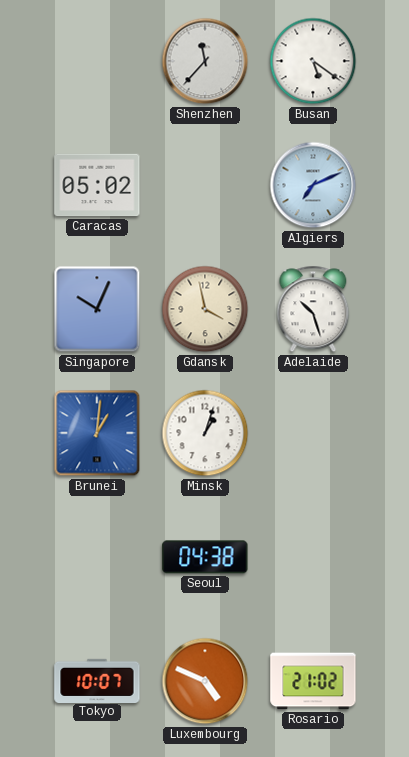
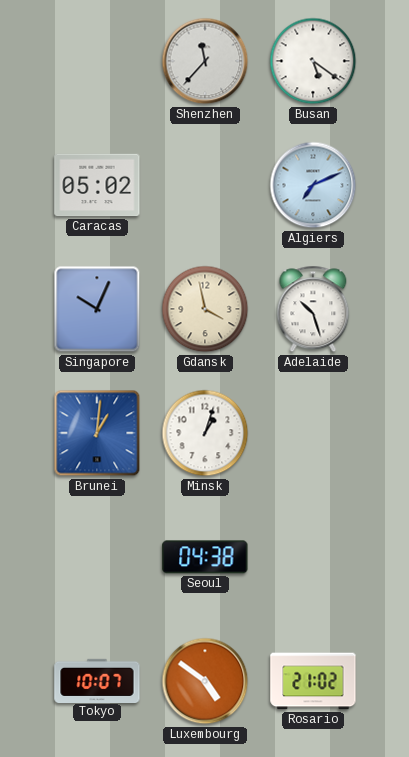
Luxembourg: 4:49 -> 4:51 (205, 681)
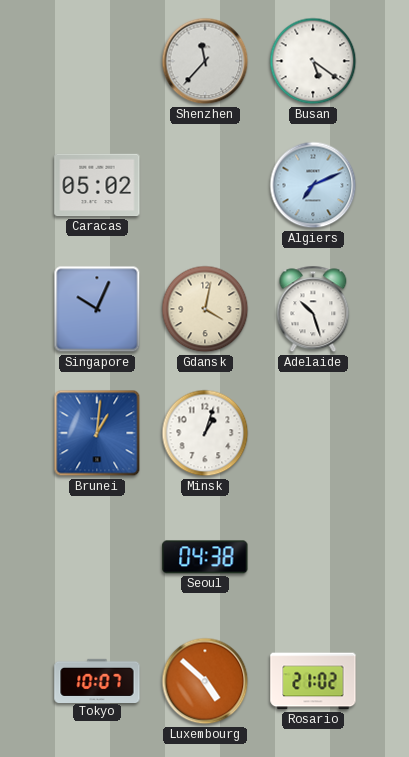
Gdansk: 3:58 -> 4:02 (205, 309)
Luxembourg: 4:51 -> 4:52 (205, 681)
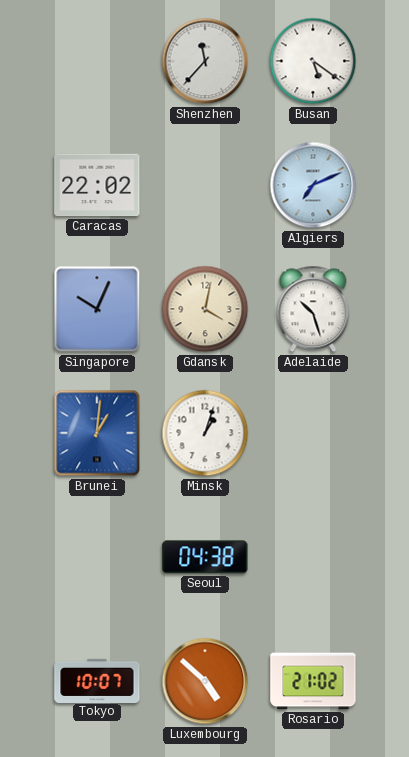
Caracas: 05:02 -> 22:02 (97, 185)
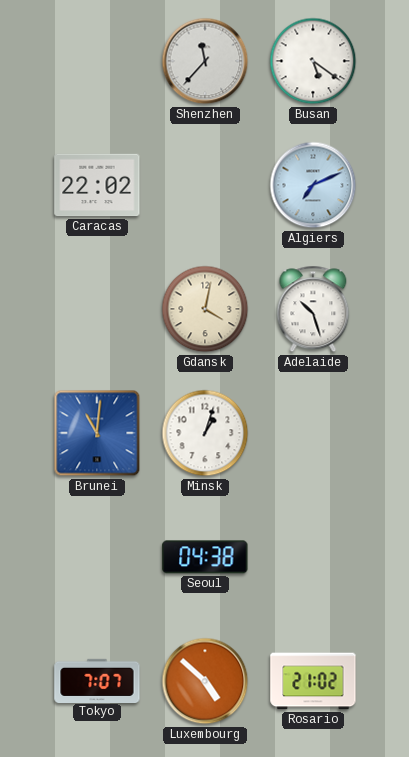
Singapore: 10:04 -> none (97, 309)
Brunei: 1:01 -> 11:01 (97, 433)
Tokyo: 10:07 -> 7:07 (97, 680)
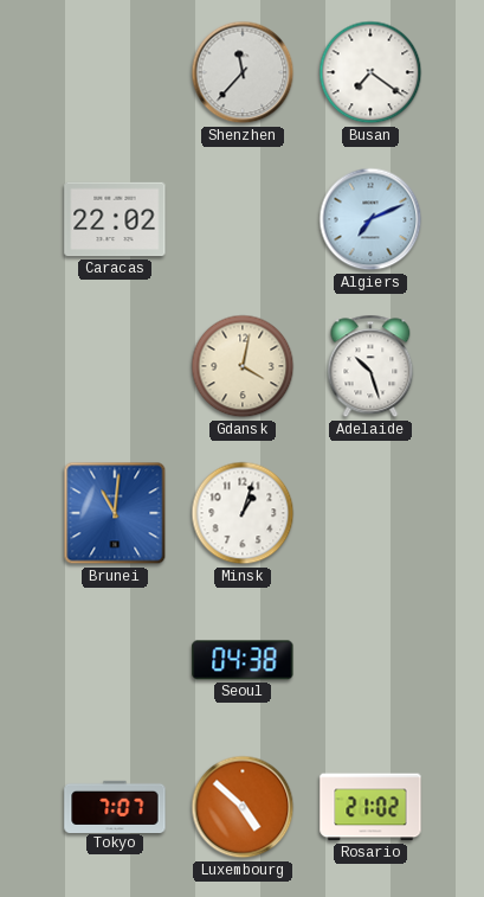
Busan: 5:21 -> 7:21 (370, 72)
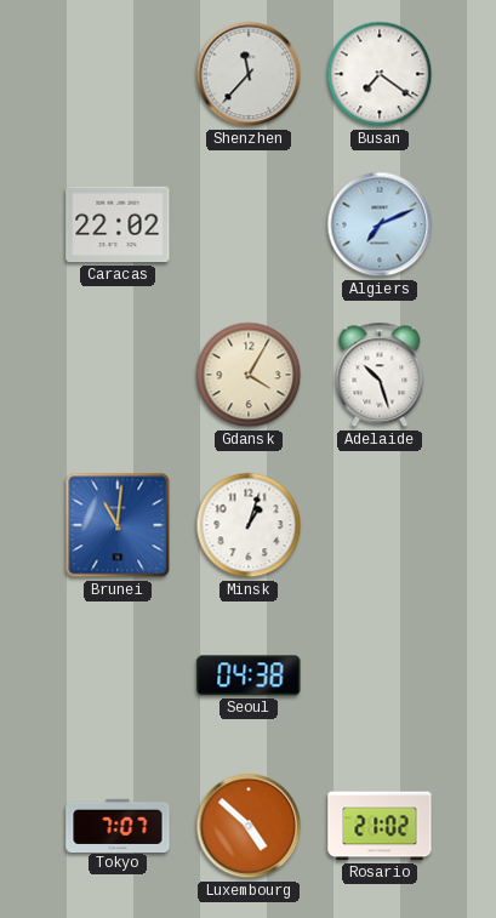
Gdansk: 4:02 -> 4:05 (249, 375)
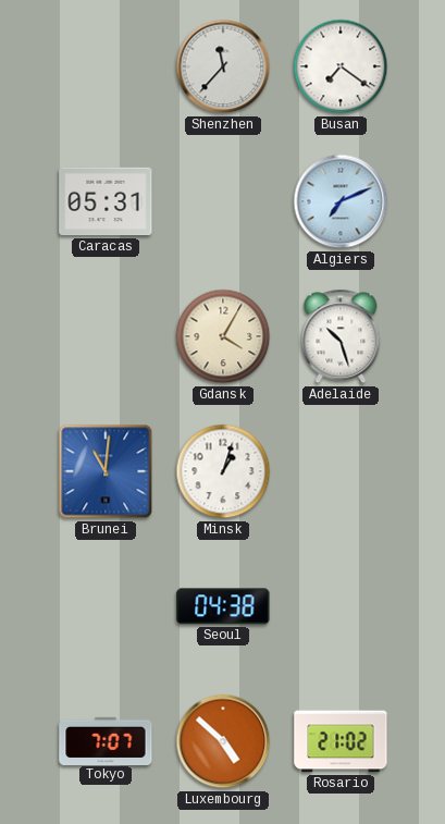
Caracas: 22:02 -> 05:31 (106, 201)
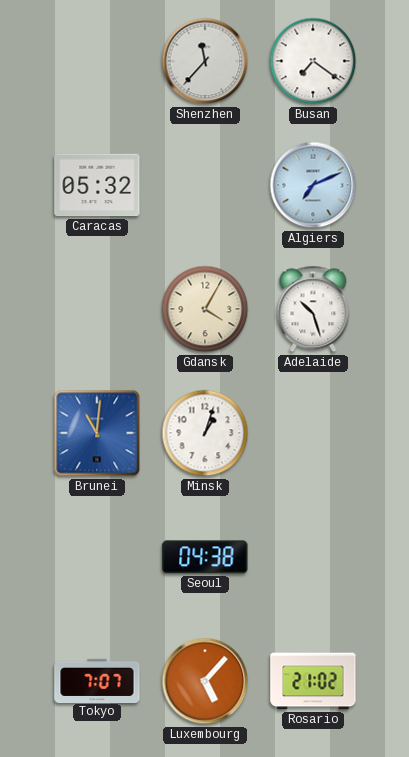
Caracas: 05:31 -> 05:32 (97, 185)
Luxembourg: 4:52 -> 5:07 (205, 681)
